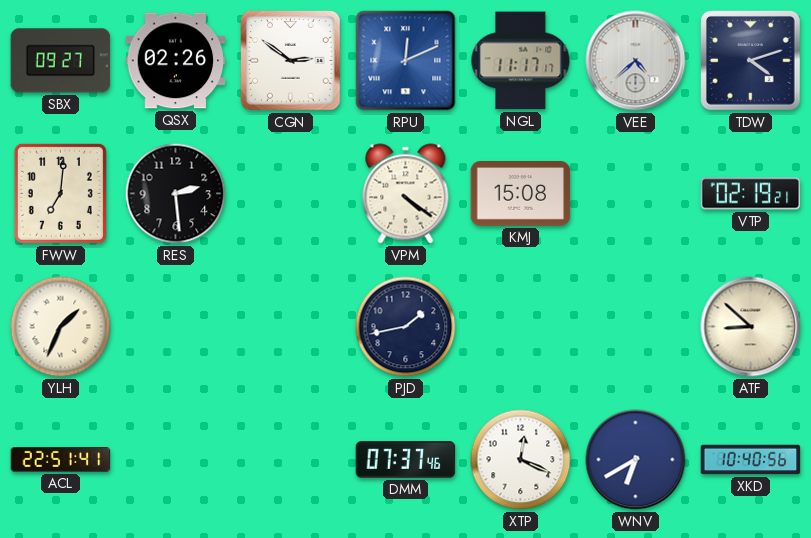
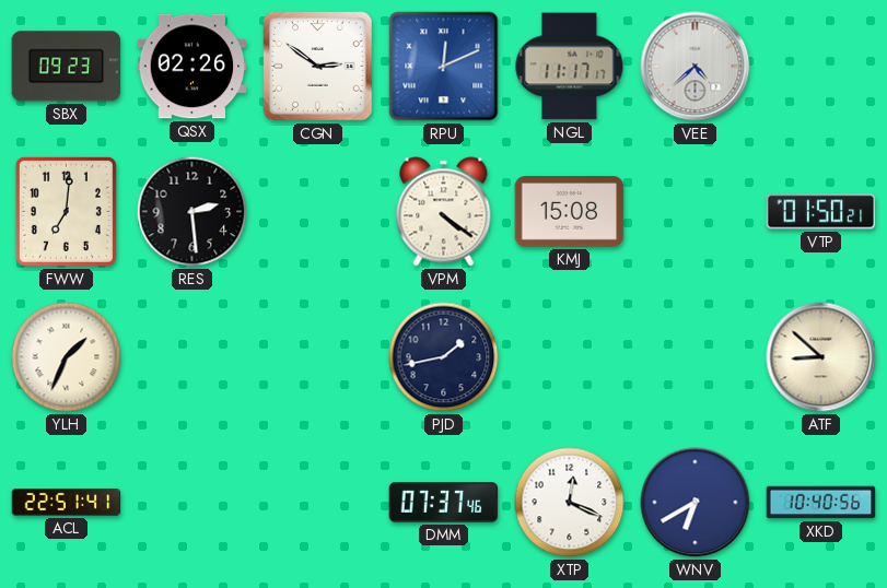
SBX: 09:27 -> 09:23 (67, 67)
TDW: 4:12 -> none (751, 61)
VTP: 02:19 -> 01:50 (821, 212)
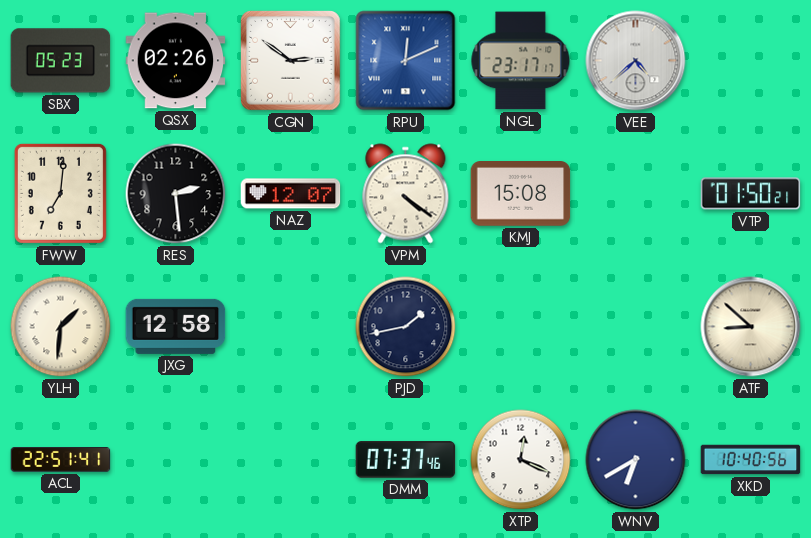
SBX: 09:23 -> 05:23 (61, 61)
NGL: 11:17 -> 23:17 (521, 61)
NAZ: none -> 12:07 (291, 194)
YLH: 1:34 -> 1:31 (61, 327)
JXG: none -> 12:58 (176, 326)
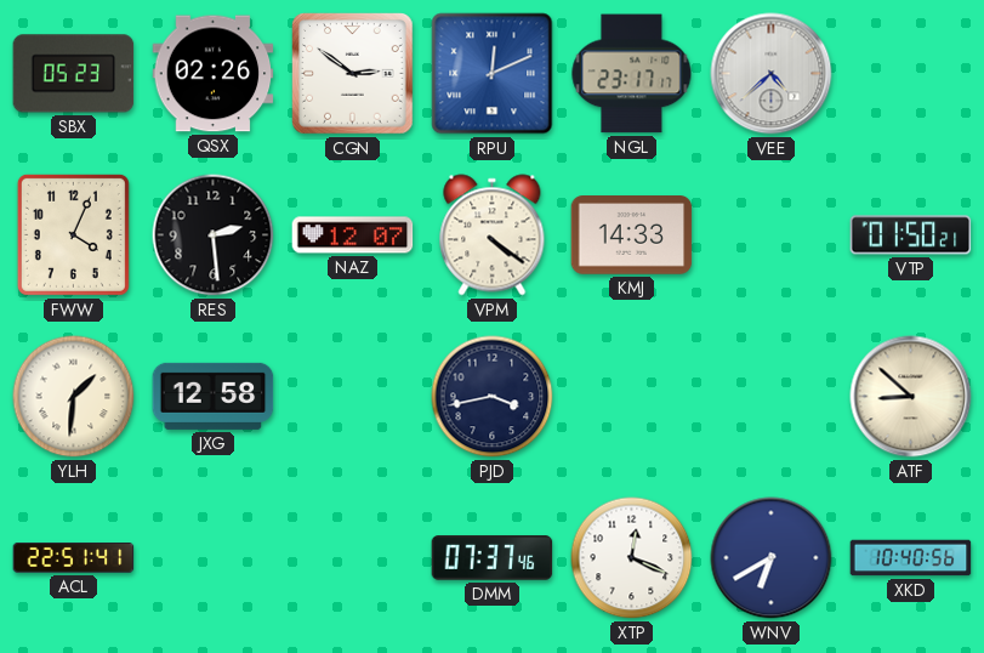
FWW: 7:01 -> 4:04 (73, 234)
KMJ: 15:08 -> 14:33 (632, 235)
PJD: 1:43 -> 3:43 (493, 397)
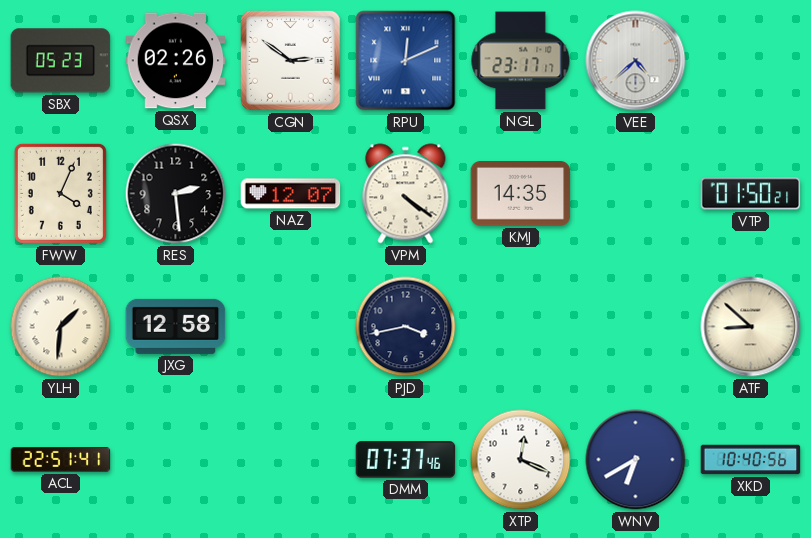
KMJ: 14:33 -> 14:35 (521, 194)
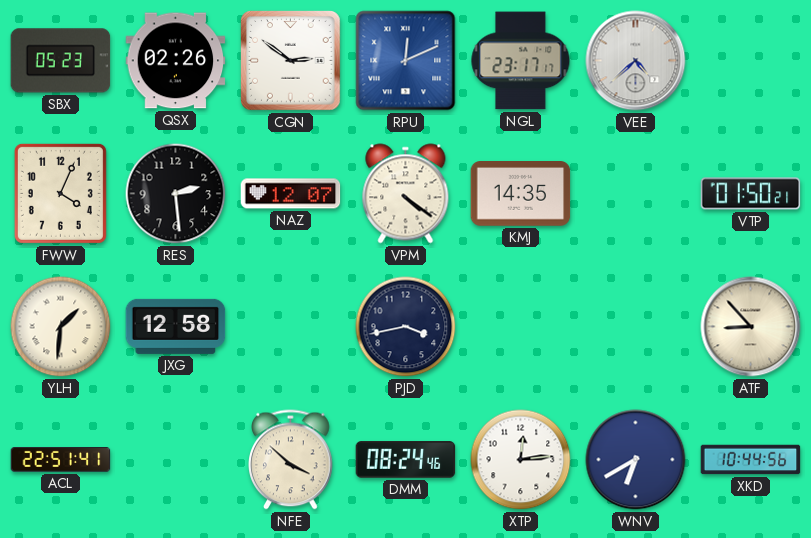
ATF: 8:52 -> 8:53 (751, 327)
NFE: none -> 3:52 (291, 460)
DMM: 07:37 -> 08:24 (406, 460)
XTP: 12:19 -> 12:14 (521, 460)
XKD: 10:40 -> 10:44 (751, 460)
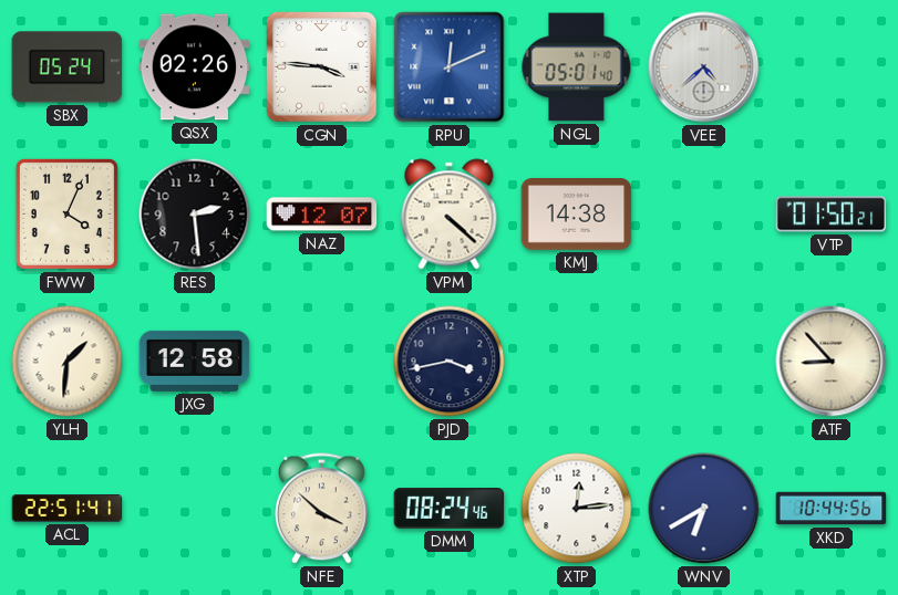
SBX: 05:23 -> 05:24 (68, 67)
CGN: 2:51 -> 3:46 (322, 67)
NGL: 23:17 -> 05:01 (577, 67)
VPM: 4:21 -> 4:22 (450, 215)
KMJ: 14:35 -> 14:38 (577, 215)
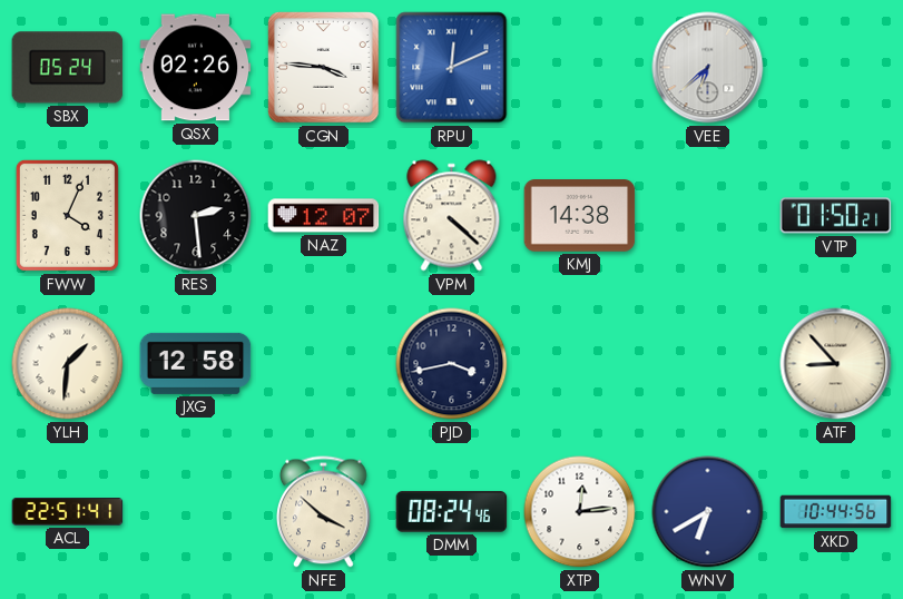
NGL: 05:01 -> none (577, 67)
VEE: 4:38 -> 6:38 (708, 68)
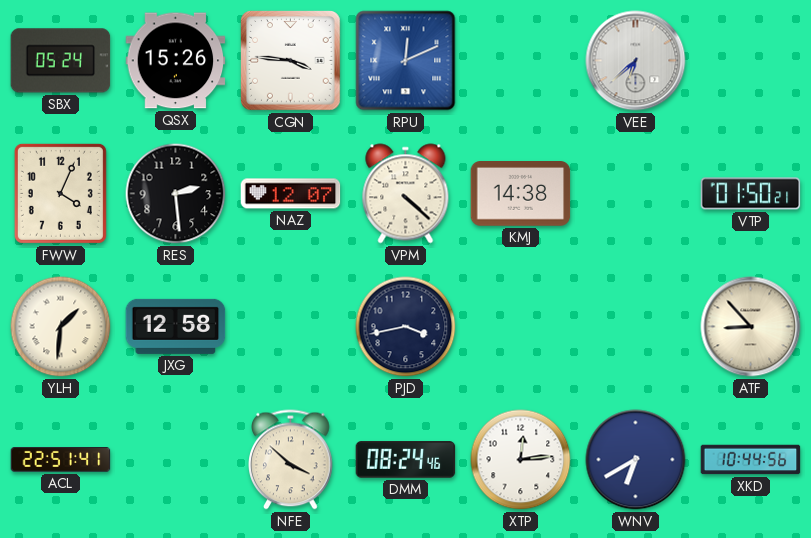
QSX: 02:26 -> 15:26 (176, 61)
